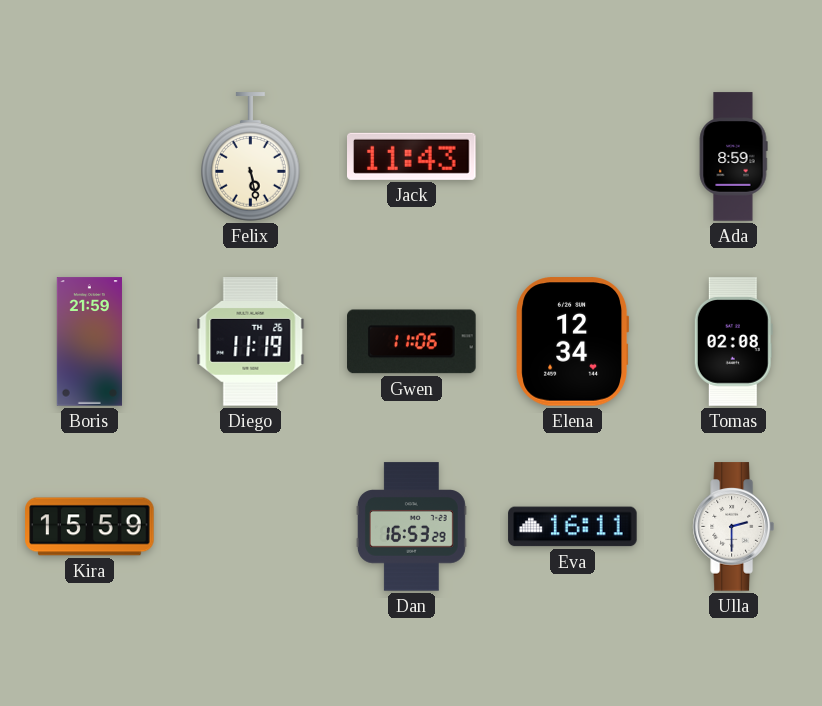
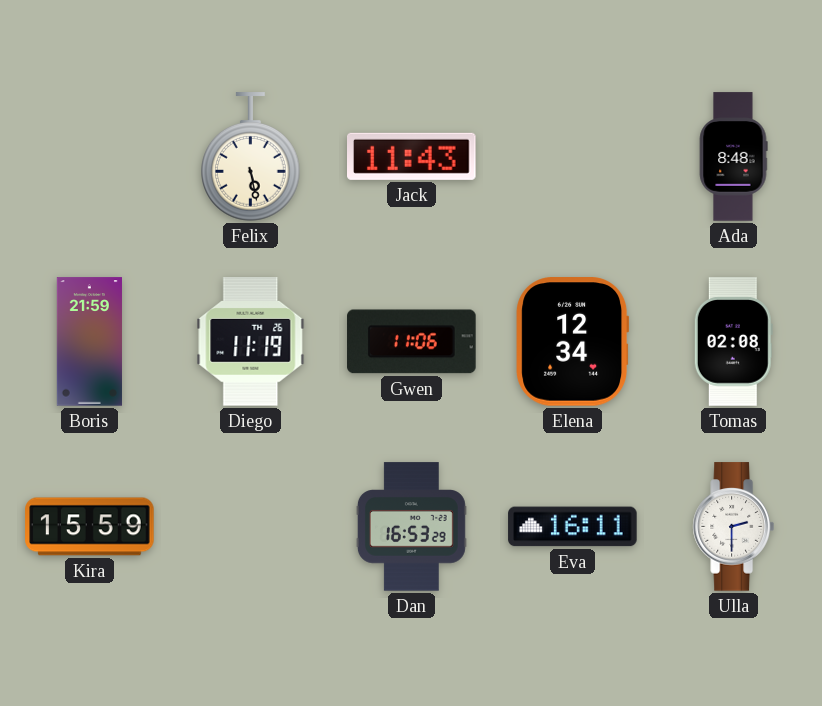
Ada: 8:59 -> 8:48 (733, 157)
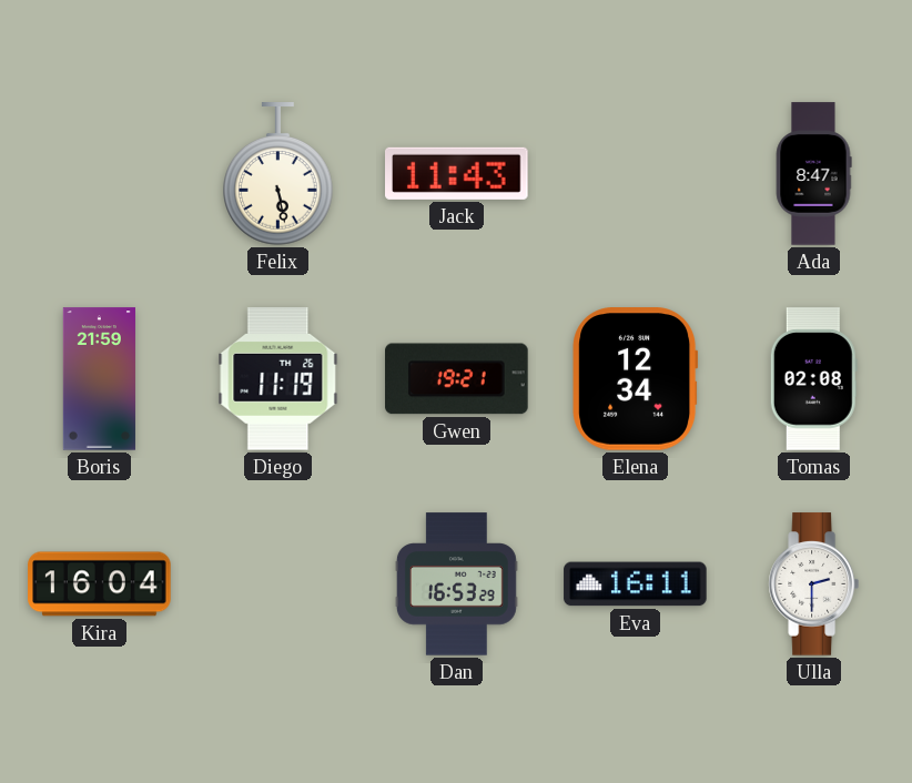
Ada: 8:48 -> 8:47 (813, 174)
Gwen: 11:06 -> 19:21 (457, 379)
Kira: 15:59 -> 16:04 (100, 584)
